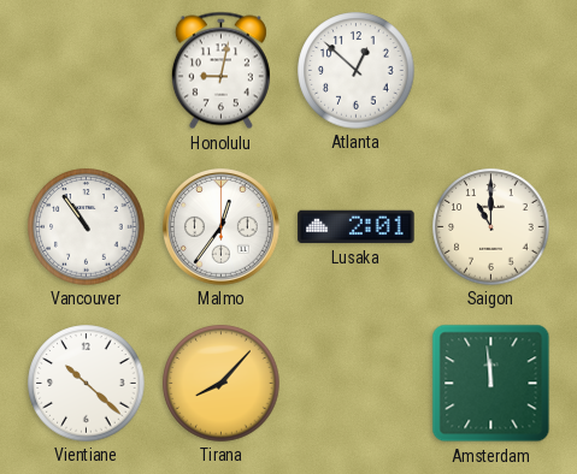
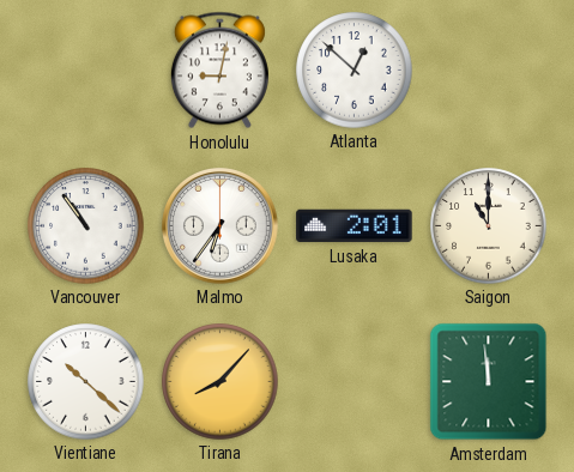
Malmo: 12:36 -> 6:36 (220, 226)
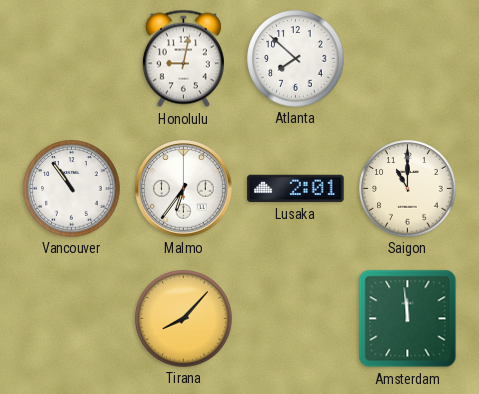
Atlanta: 12:52 -> 7:52 (296, 59)
Vientiane: 10:22 -> none (86, 382)
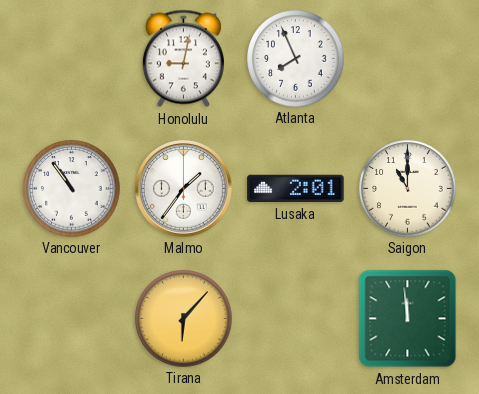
Atlanta: 7:52 -> 7:56 (296, 59)
Malmo: 6:36 -> 1:36 (184, 189)
Tirana: 8:07 -> 6:07 (184, 319)
